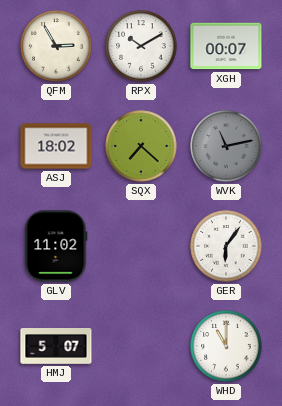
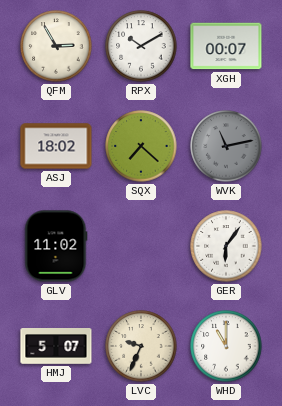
LVC: none -> 9:34 (141, 346)
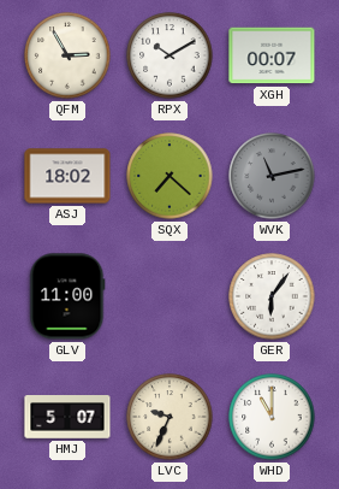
GLV: 11:02 -> 11:00 (67, 296)
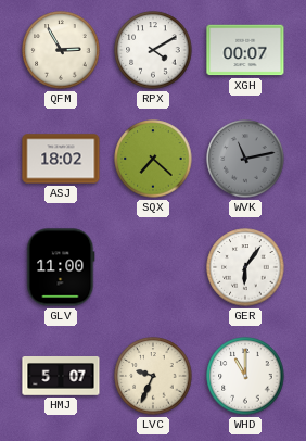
RPX: 10:10 -> 4:10 (153, 50)
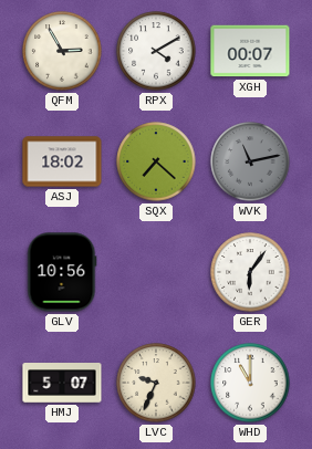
GLV: 11:00 -> 10:56 (62, 272)
